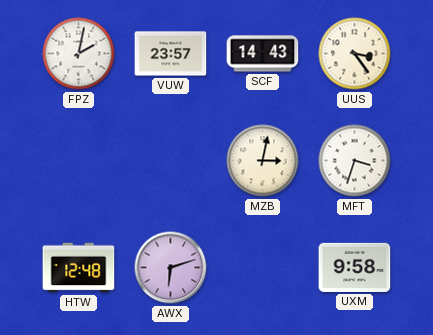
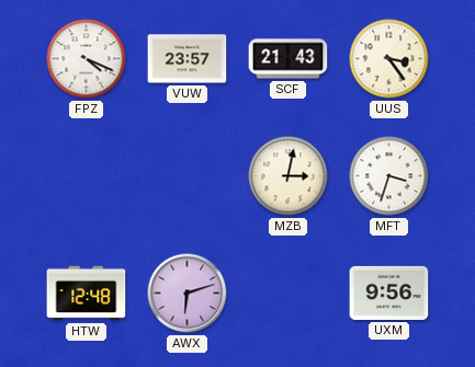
FPZ: 2:02 -> 4:19 (87, 59)
SCF: 14:43 -> 21:43 (289, 59)
UXM: 9:58 -> 9:56 (389, 293)
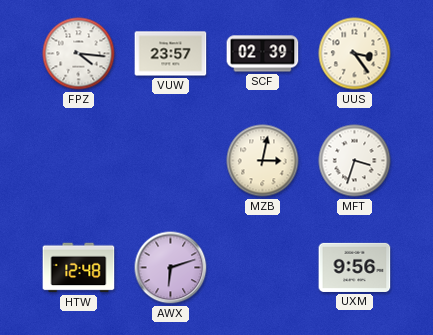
FPZ: 4:19 -> 4:16 (79, 54)
SCF: 21:43 -> 02:39 (263, 54)
